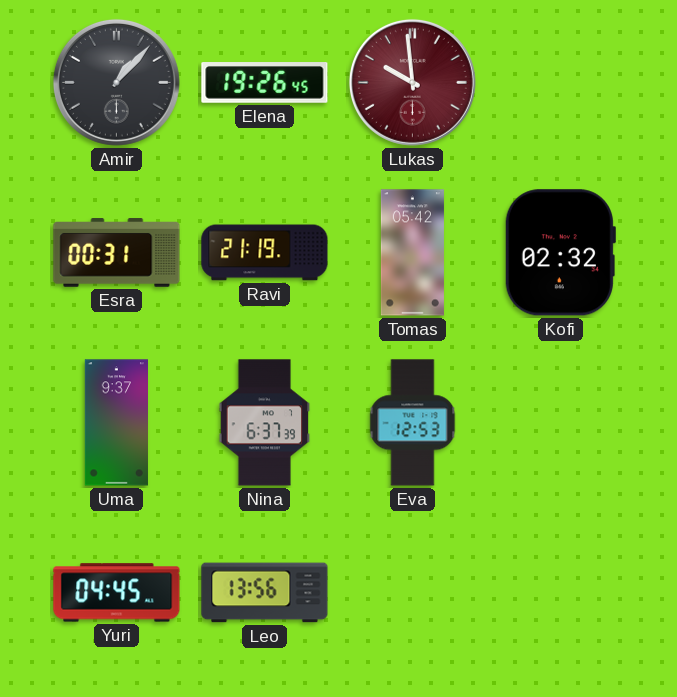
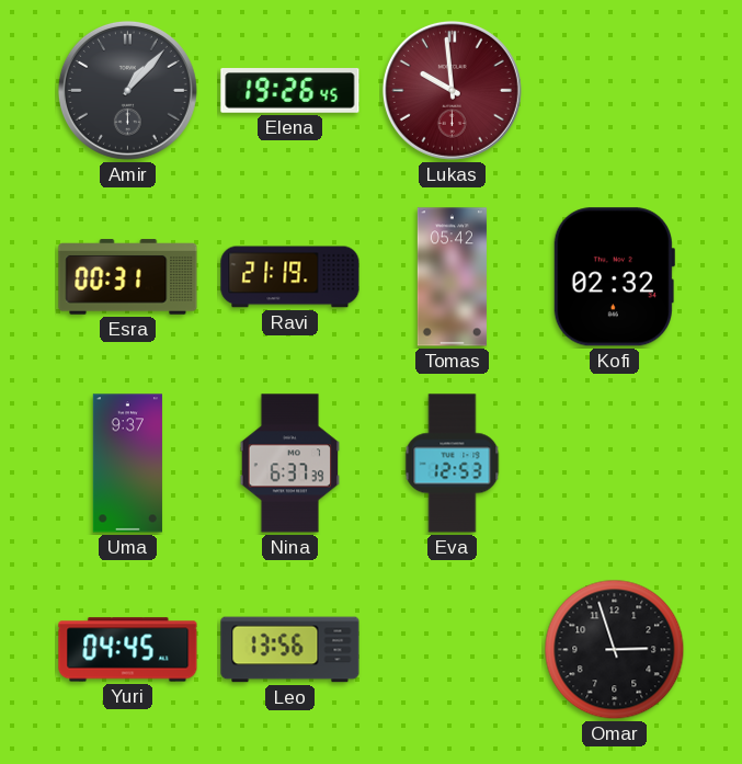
Omar: none -> 2:57 (615, 650)
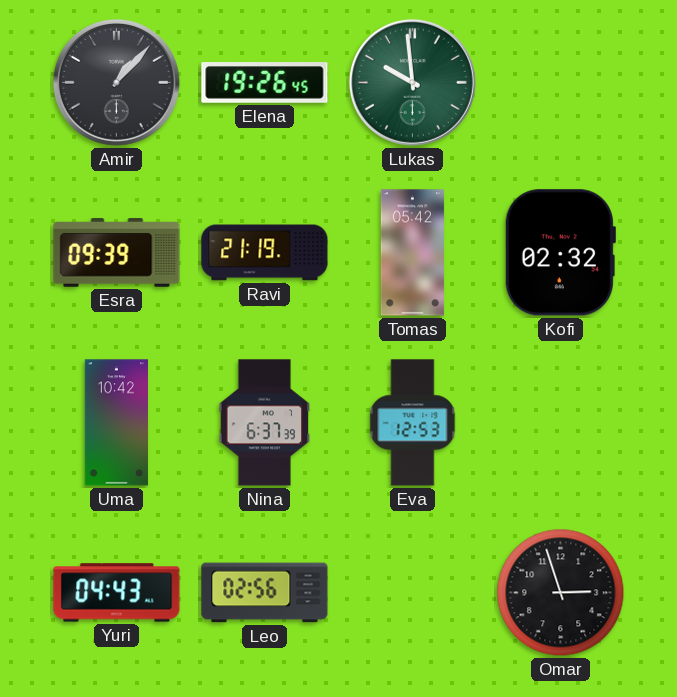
Lukas dial: burgundy -> green (412, 82)
Esra: 00:31 -> 09:39 (117, 253)
Uma: 9:37 -> 10:42 (116, 423)
Yuri: 04:45 -> 04:43 (117, 593)
Leo: 13:56 -> 02:56 (265, 593)
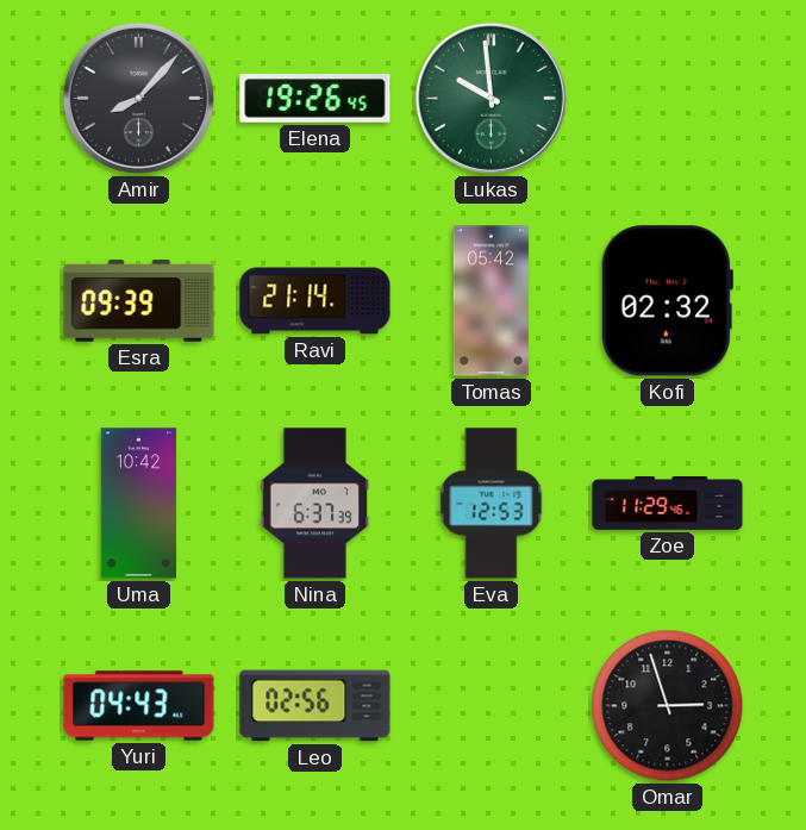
Amir: 1:07 -> 8:07 (138, 98)
Ravi: 21:19 -> 21:14 (315, 301)
Zoe: none -> 11:29 (668, 504)
